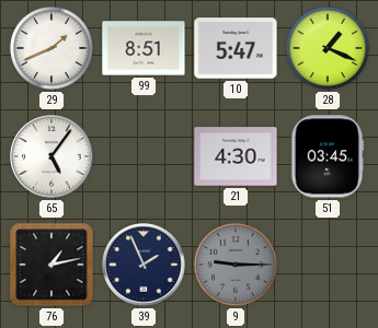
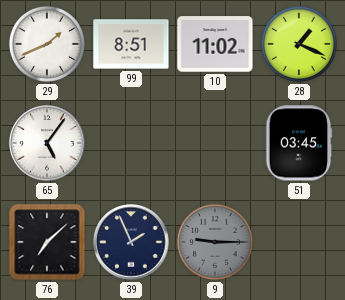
10: 5:47 -> 11:02 (215, 44)
21: 4:30 -> none (236, 156)
76: 1:13 -> 7:08 (47, 242)
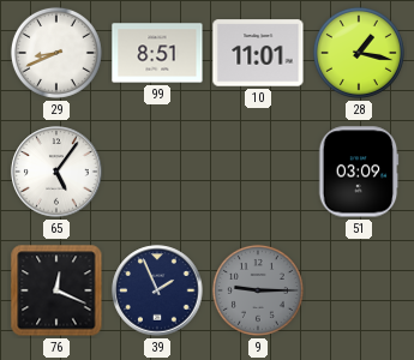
29: 1:41 -> 8:41 (56, 53)
10: 11:02 -> 11:01 (258, 53)
28: 1:19 -> 1:17 (359, 53)
51: 03:45 -> 03:09 (359, 172)
76: 7:08 -> 12:19 (56, 290)
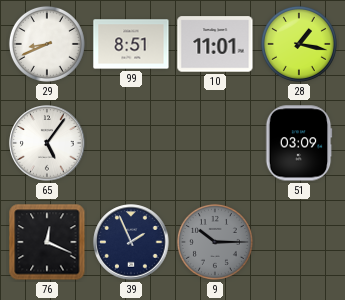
9: 9:15 -> 10:15 (215, 242)
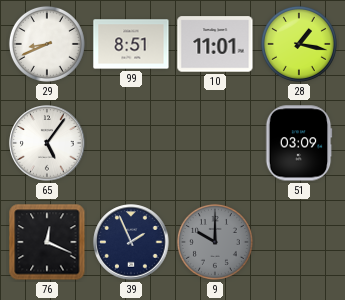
9: 10:15 -> 10:00 (215, 242)
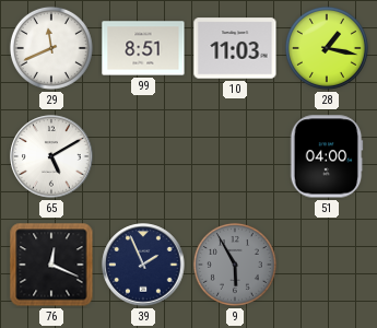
29: 8:41 -> 11:41 (51, 48)
10: 11:01 -> 11:03 (235, 48)
65: 5:06 -> 5:10 (51, 156)
51: 03:09 -> 04:00 (327, 156)
9: 10:00 -> 5:55 (235, 265)
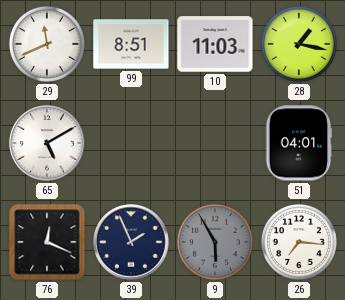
51: 04:00 -> 04:01 (299, 143)
26: none -> 7:16 (299, 242)
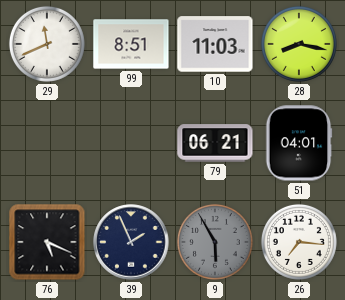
28: 1:17 -> 8:17 (299, 44)
65: 5:10 -> none (47, 143)
79: none -> 06:21 (215, 143)
76: 12:19 -> 5:19 (47, 242)
